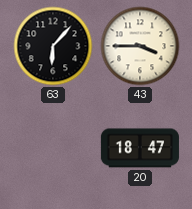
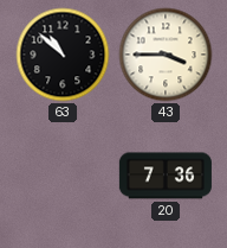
63: 6:07 -> 10:52 (63, 55)
20: 18:47 -> 7:36 (166, 176)
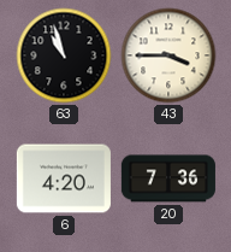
63: 10:52 -> 10:57 (64, 55)
6: none -> 4:20 (64, 178)
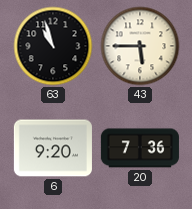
43: 3:45 -> 5:45 (140, 46)
6: 4:20 -> 9:20 (53, 148)
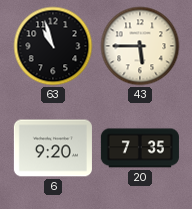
20: 7:36 -> 7:35 (140, 148)
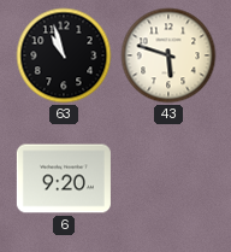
43: 5:45 -> 5:48 (168, 55)
20: 7:35 -> none (140, 148)
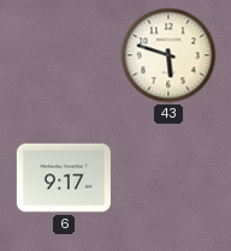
63: 10:57 -> none (64, 55)
6: 9:20 -> 9:17 (64, 178)
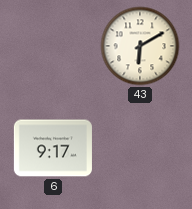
43: 5:48 -> 6:10 (140, 46)
